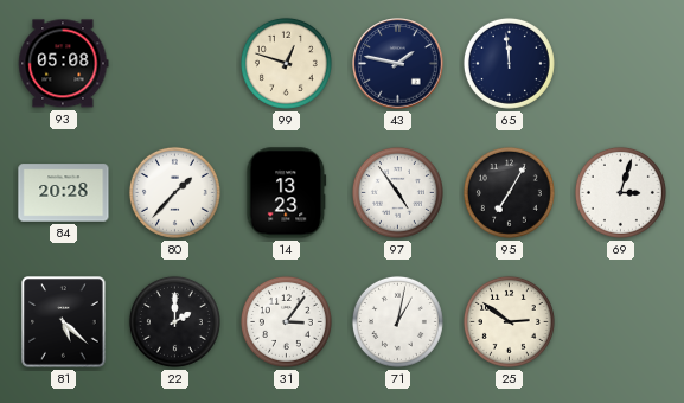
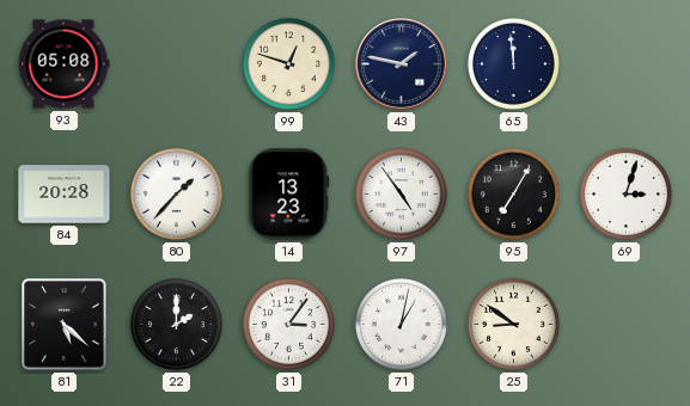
25: 2:51 -> 8:51 (513, 324)
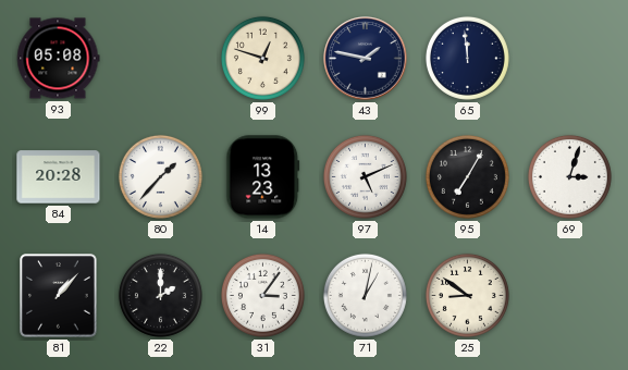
97: 4:54 -> 5:11 (365, 176)
81: 5:22 -> 1:07 (59, 296)
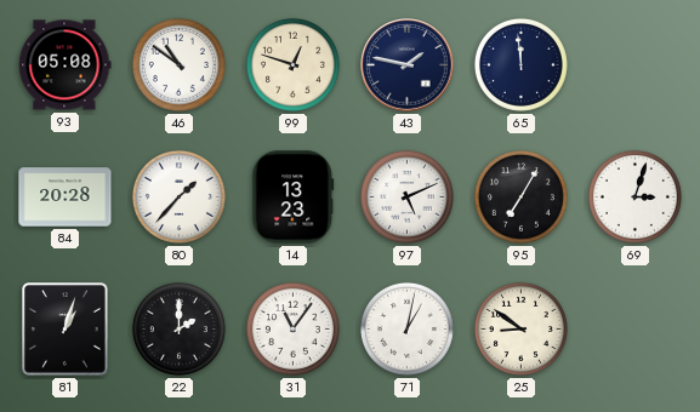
46: none -> 10:51 (178, 64)
81: 1:07 -> 1:03 (66, 330)
31: 3:06 -> 11:06 (292, 328)
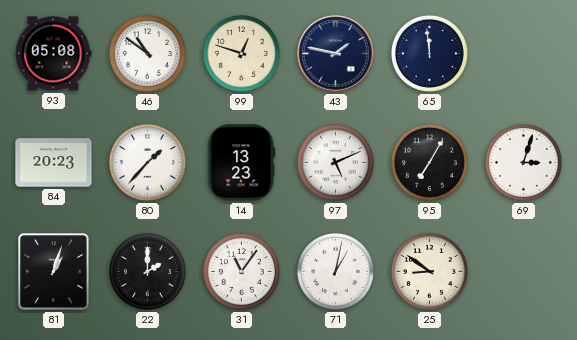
84: 20:28 -> 20:23 (54, 163)
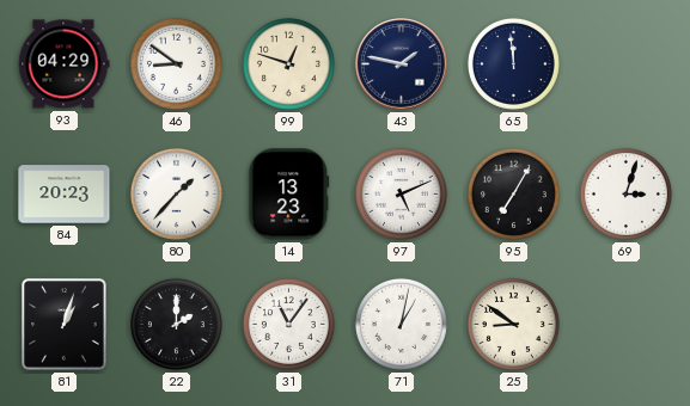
93: 05:08 -> 04:29 (65, 64)
46: 10:51 -> 8:51 (176, 63)
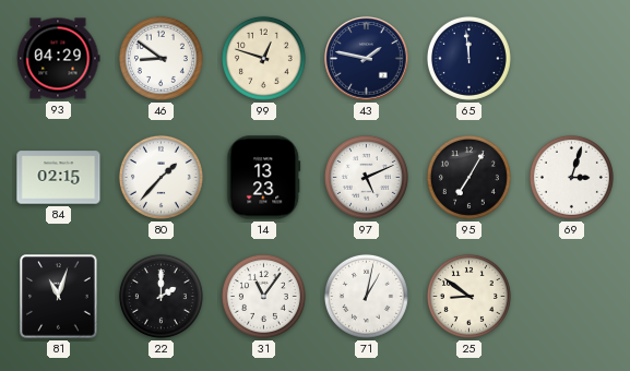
84: 20:23 -> 02:15 (59, 178)
81: 1:03 -> 11:03 (59, 297)
